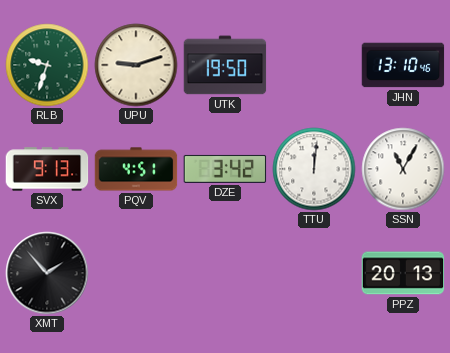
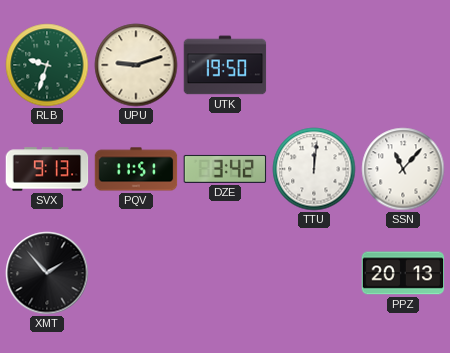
JHN: 13:10 -> none (403, 65)
PQV: 4:51 -> 11:51 (136, 169)
SSN: 11:05 -> 11:07 (403, 169)
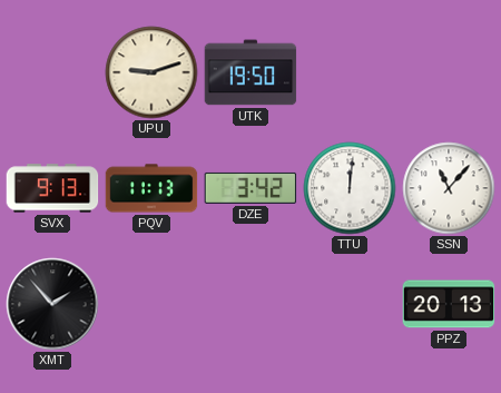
RLB: 9:33 -> none (47, 65)
PQV: 11:51 -> 11:13 (151, 188)
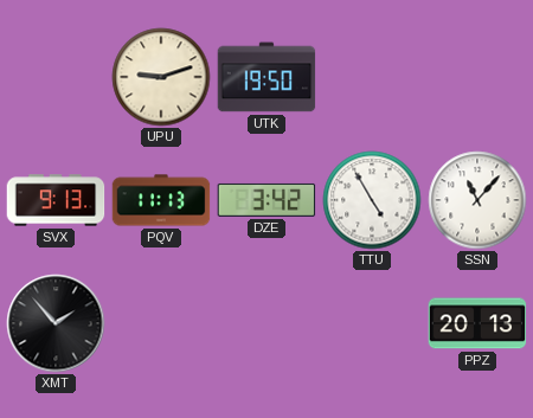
TTU: 12:01 -> 4:55 (372, 200)
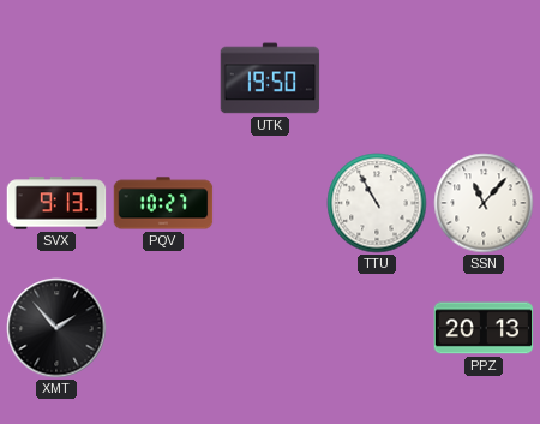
UPU: 9:12 -> none (161, 77)
PQV: 11:13 -> 10:27 (163, 203)
DZE: 3:42 -> none (266, 200)
TTU: 4:55 -> 10:55 (377, 203)
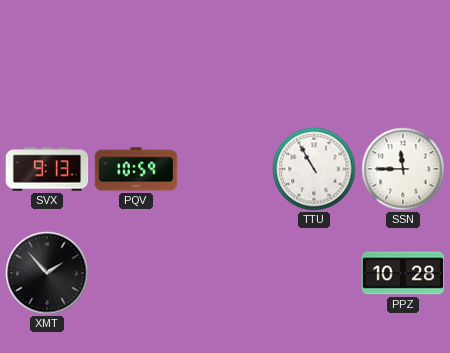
UTK: 19:50 -> none (270, 78)
PQV: 10:27 -> 10:59 (136, 169)
SSN: 11:07 -> 11:45 (403, 169)
PPZ: 20:13 -> 10:28 (403, 273)
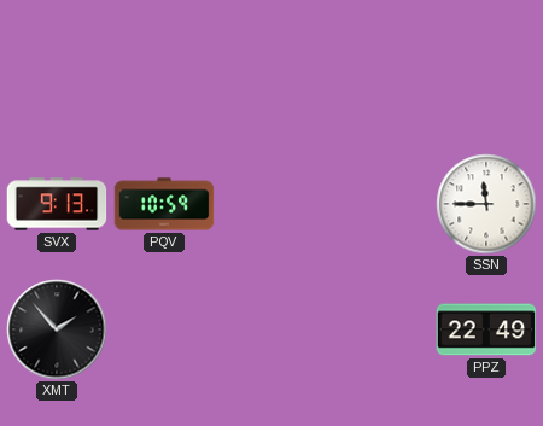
TTU: 10:55 -> none (314, 169)
PPZ: 10:28 -> 22:49 (486, 329)
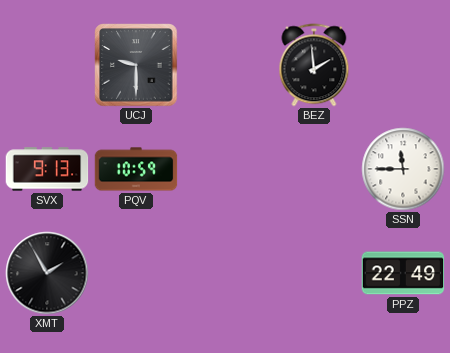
UCJ: none -> 9:30 (136, 65)
BEZ: none -> 1:59 (314, 65)
XMT: 1:53 -> 1:55 (47, 273)
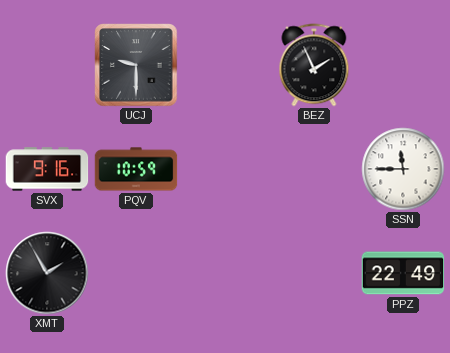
BEZ: 1:59 -> 1:56 (314, 65)
SVX: 9:13 -> 9:16 (47, 169)
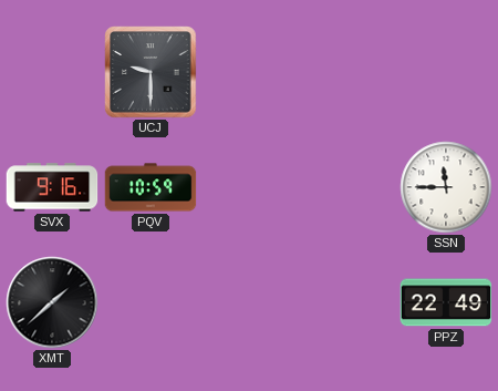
BEZ: 1:56 -> none (314, 65)
XMT: 1:55 -> 1:38 (52, 302)
